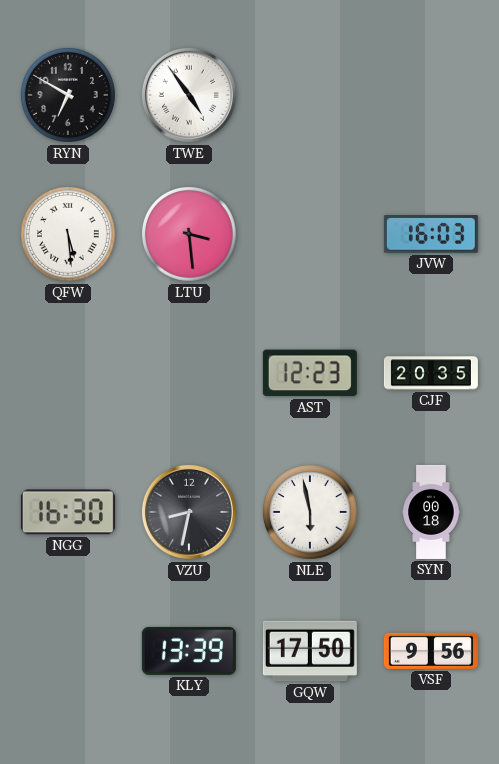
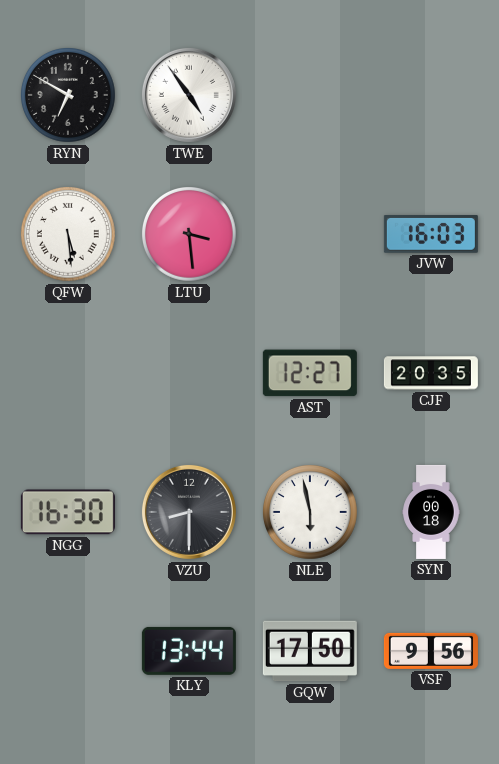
AST: 12:23 -> 12:27 (310, 373)
VZU: 8:32 -> 8:30 (189, 512)
KLY: 13:39 -> 13:44 (189, 651)
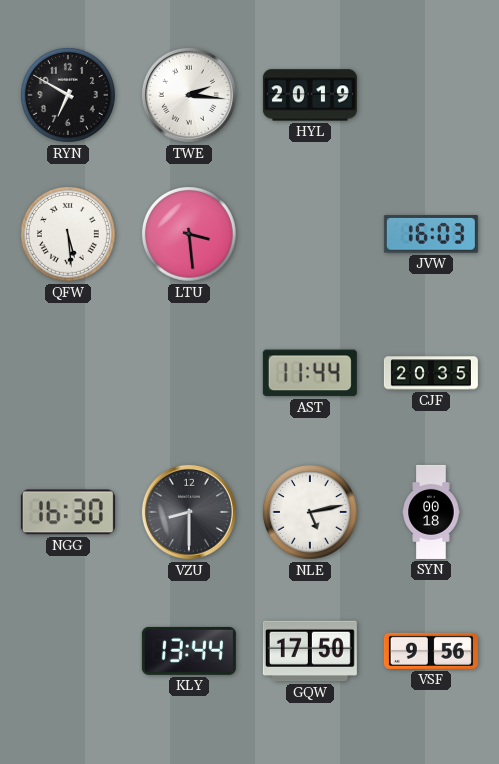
TWE: 4:54 -> 2:16 (189, 95)
HYL: none -> 20:19 (310, 95)
AST: 12:27 -> 11:44 (310, 373)
NLE: 5:58 -> 5:13 (311, 513)
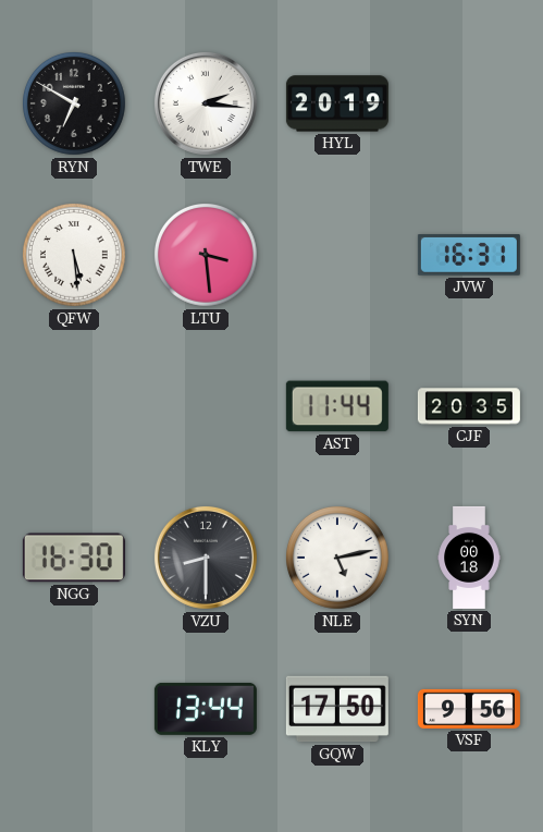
JVW: 16:03 -> 16:31 (469, 256)
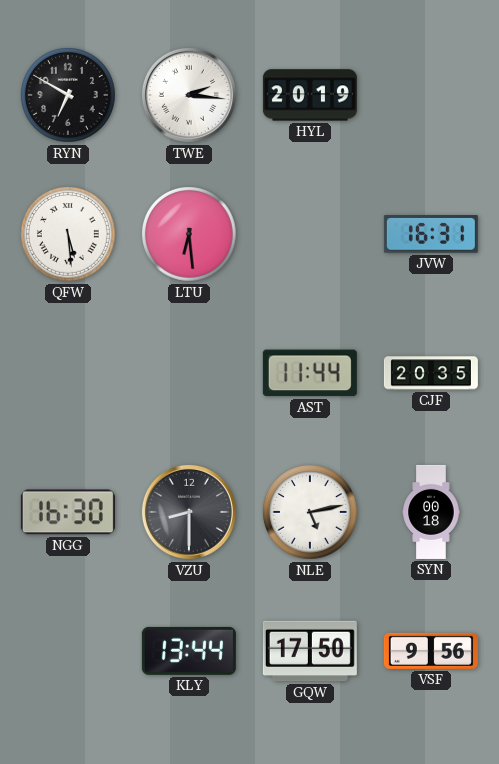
LTU: 3:29 -> 6:29 (190, 235)
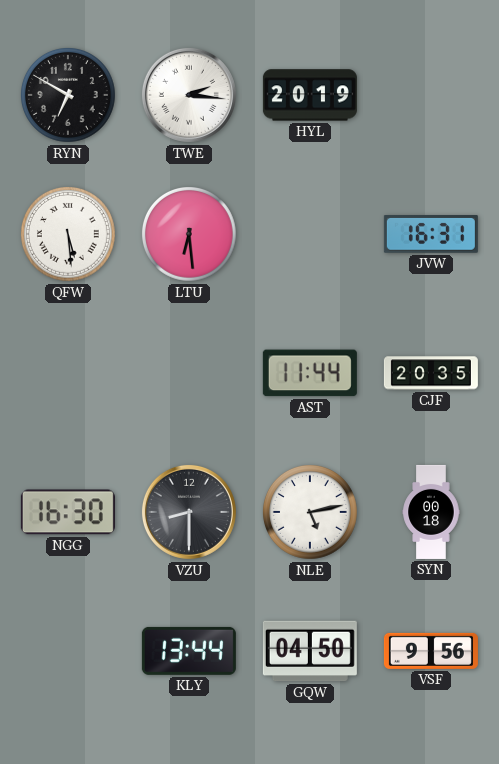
GQW: 17:50 -> 04:50 (310, 651)
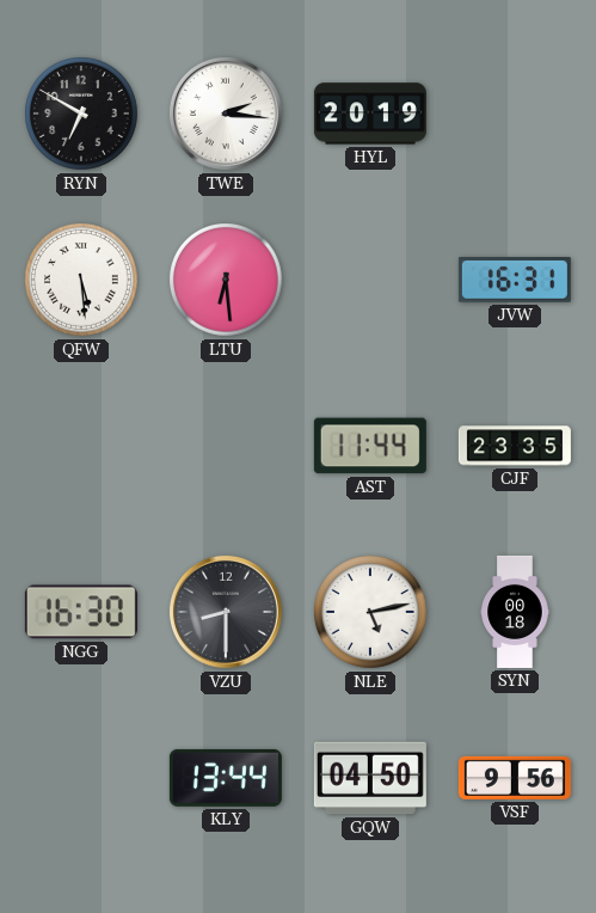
CJF: 20:35 -> 23:35 (515, 446)
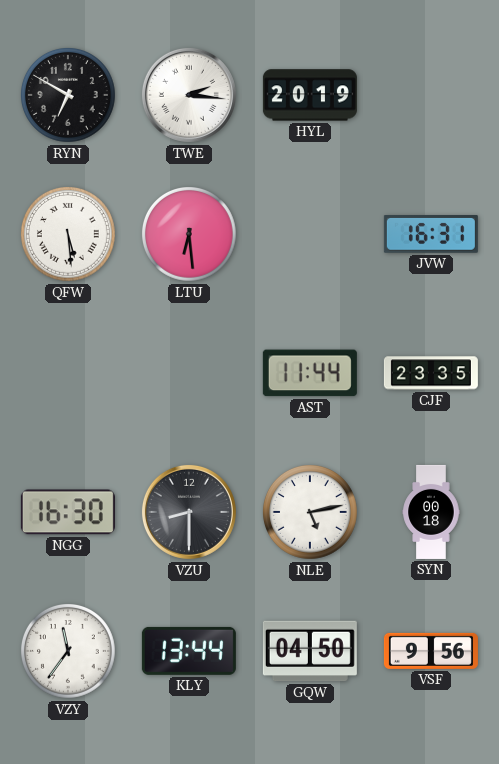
VZY: none -> 11:36 (69, 652)
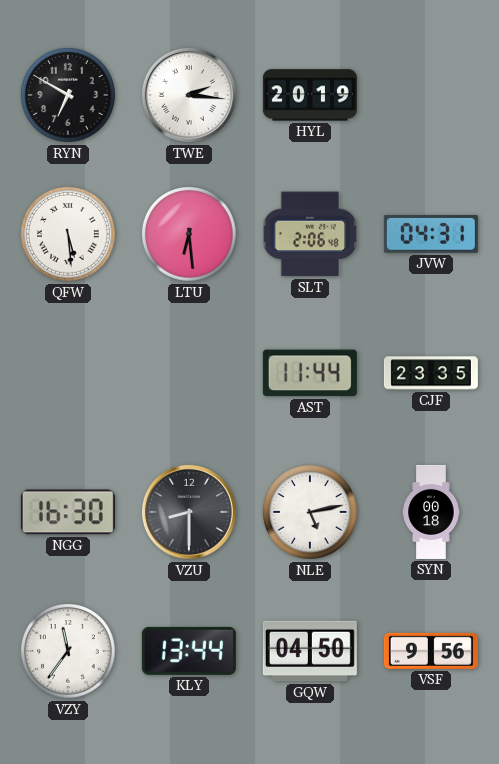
SLT: none -> 2:06 (310, 234)
JVW: 16:31 -> 04:31 (431, 235)
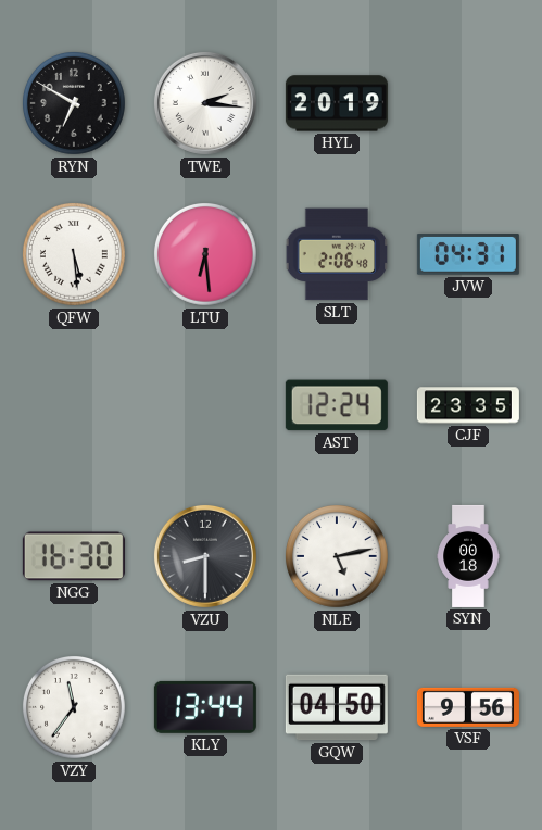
AST: 11:44 -> 12:24 (337, 405)
